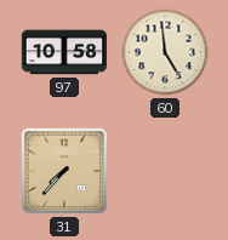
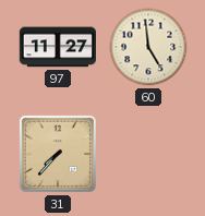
97: 10:58 -> 11:27 (57, 47)
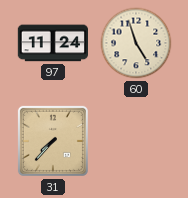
97: 11:27 -> 11:24 (52, 43)
60: 4:59 -> 4:57 (136, 43)
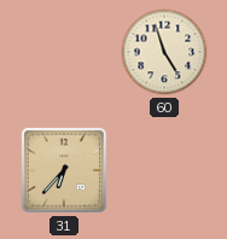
97: 11:24 -> none (52, 43)
31: 7:37 -> 6:37 (64, 170)
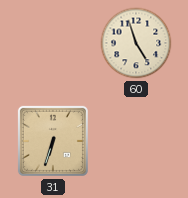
31: 6:37 -> 6:33 (53, 141)
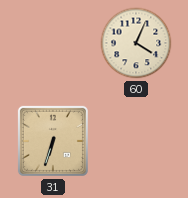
60: 4:57 -> 4:04 (136, 43)
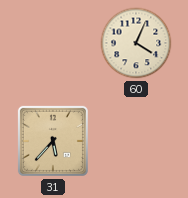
31: 6:33 -> 5:37 (53, 141)
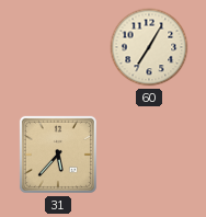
60: 4:04 -> 7:05 (149, 47)
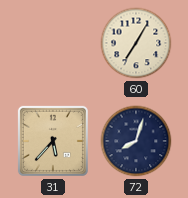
72: none -> 8:03 (136, 141)
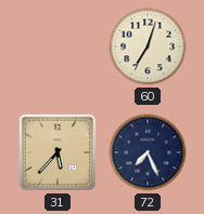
60: 7:05 -> 7:03 (148, 46)
72: 8:03 -> 7:26 (148, 152)
